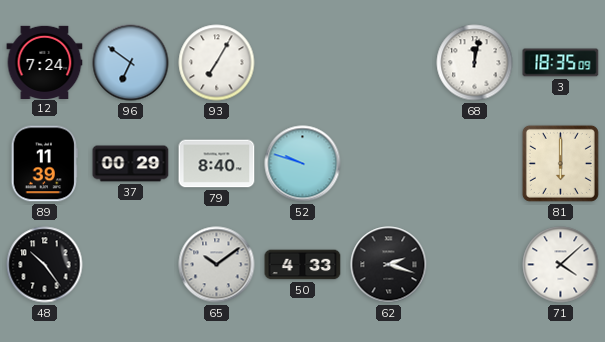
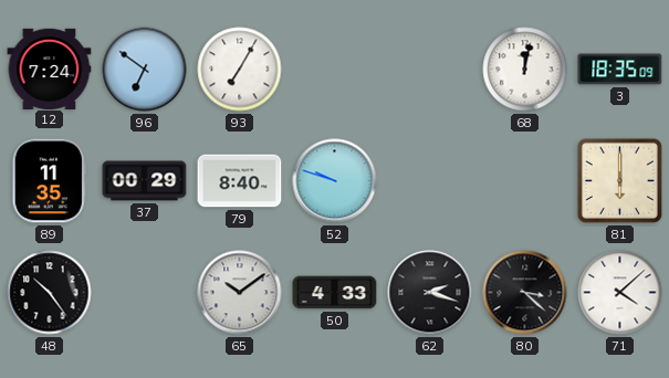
89: 11:39 -> 11:35 (49, 181)
80: none -> 3:22 (525, 293)
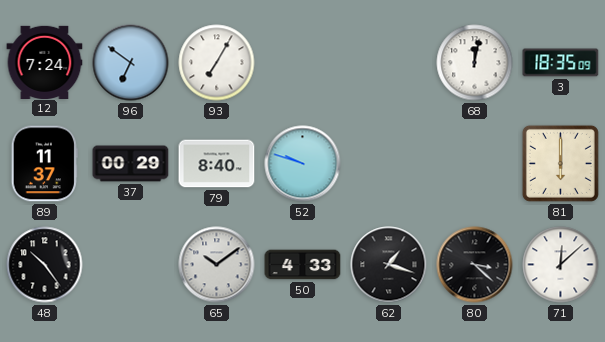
89: 11:35 -> 11:37 (44, 164)
62: 2:18 -> 1:18 (389, 265)
71: 4:08 -> 12:08 (561, 265)
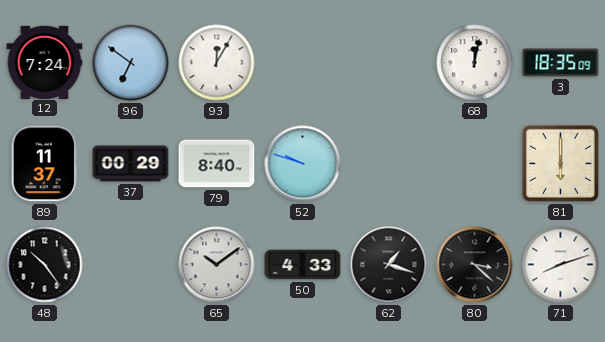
93: 7:05 -> 12:05 (217, 63)
71: 12:08 -> 8:12 (561, 265)
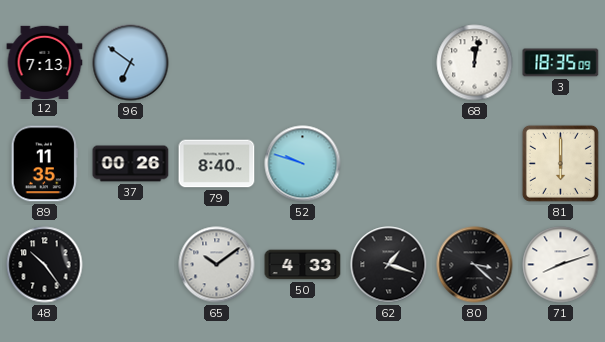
12: 7:24 -> 7:13 (45, 62)
93: 12:05 -> none (217, 63)
89: 11:37 -> 11:35 (44, 164)
37: 00:29 -> 00:26 (131, 164)
